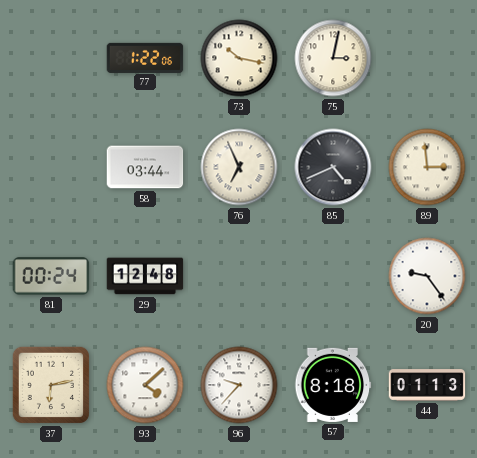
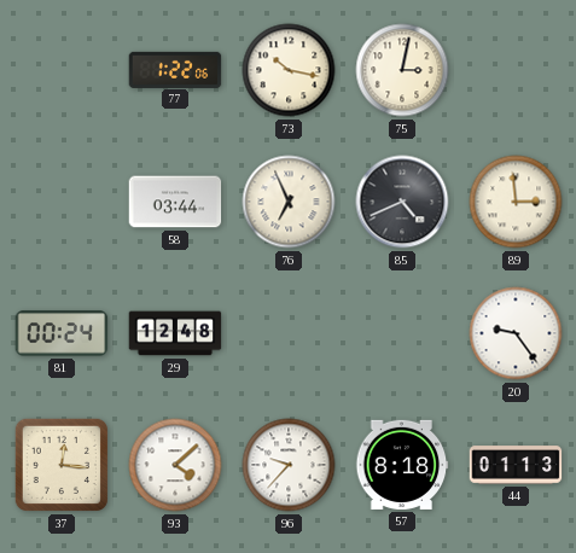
37: 6:13 -> 12:16 (62, 465)
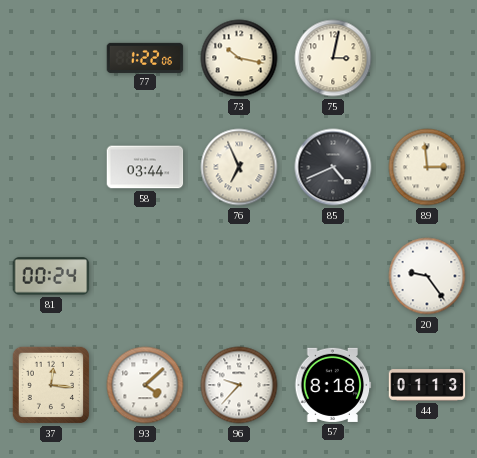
29: 12:48 -> none (175, 333)
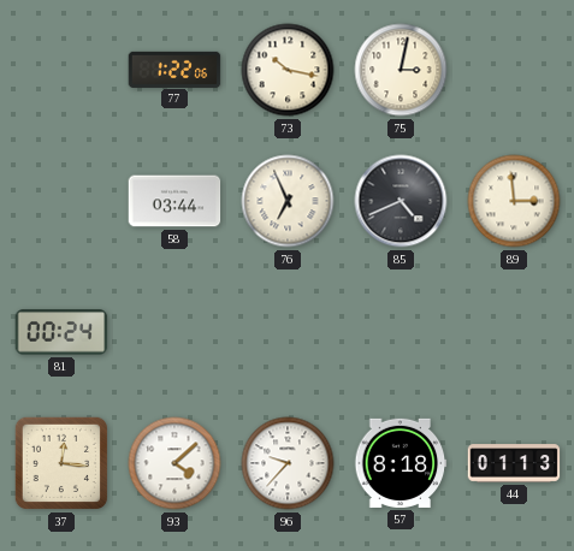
20: 9:24 -> none (427, 276)
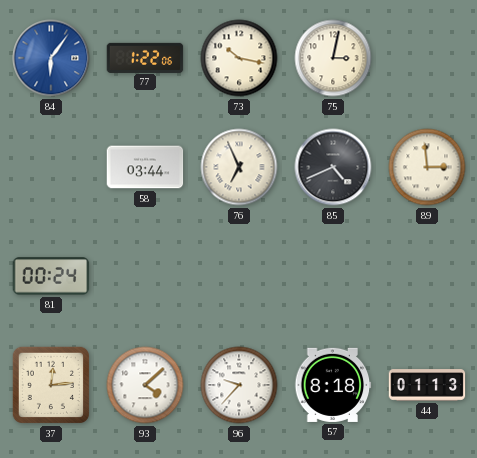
84: none -> 6:06 (51, 58)
37: 12:16 -> 12:14 (51, 385)
